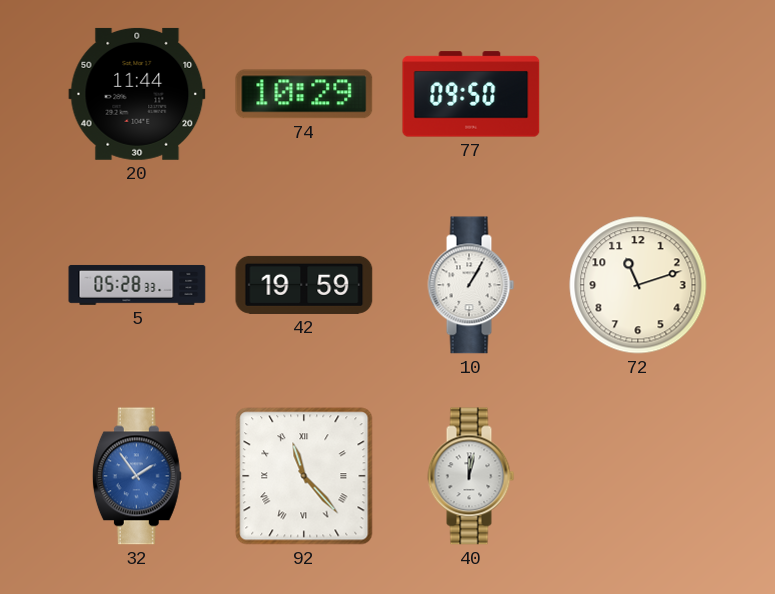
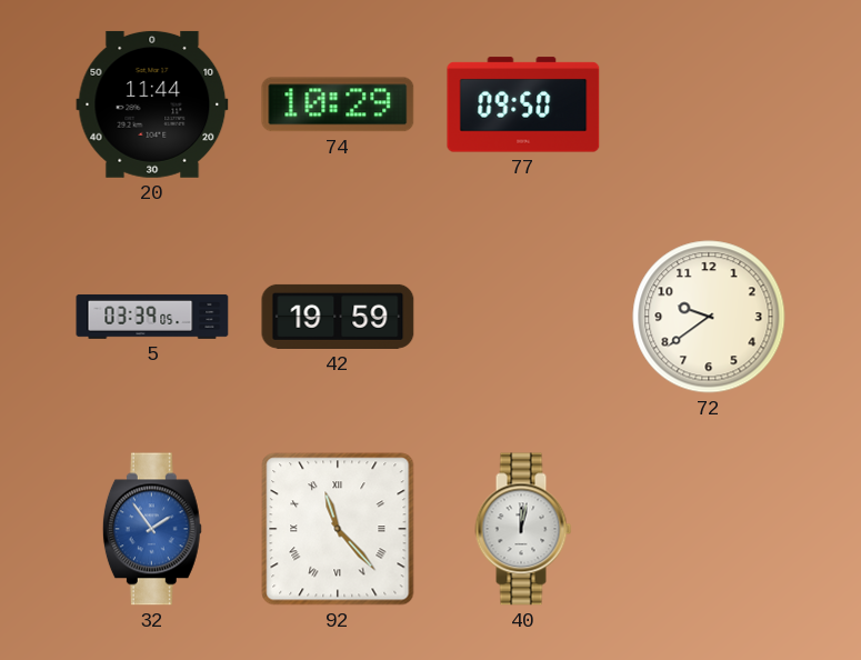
5: 05:28 -> 03:39 (152, 317)
10: 1:05 -> none (471, 285)
72: 11:12 -> 9:39 (709, 317)
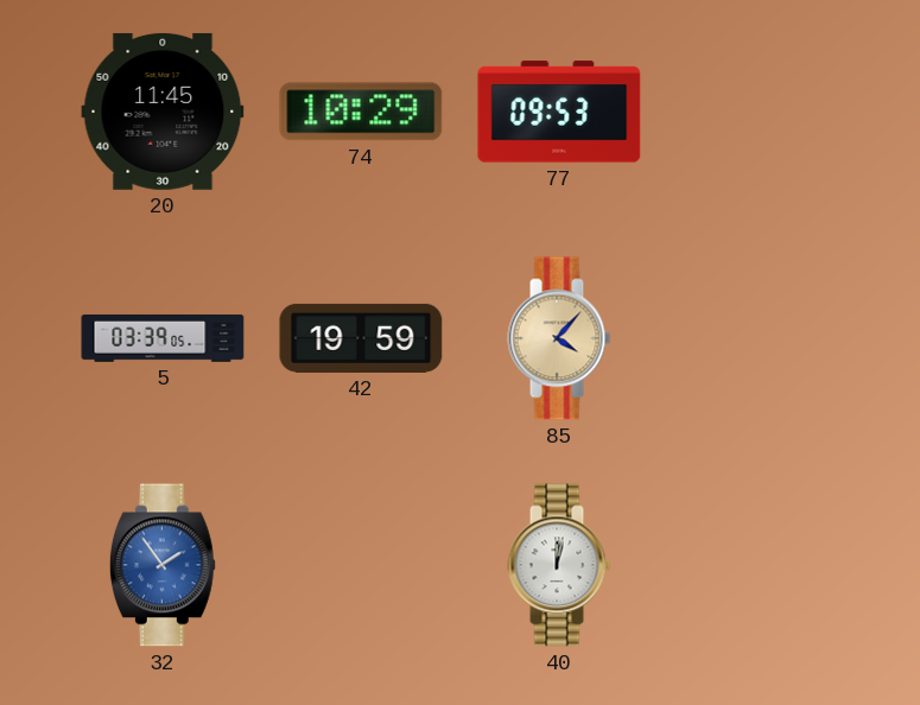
20: 11:44 -> 11:45 (163, 112)
77: 09:50 -> 09:53 (559, 112)
85: none -> 4:07 (559, 338)
72: 9:39 -> none (709, 317)
92: 11:23 -> none (338, 529)
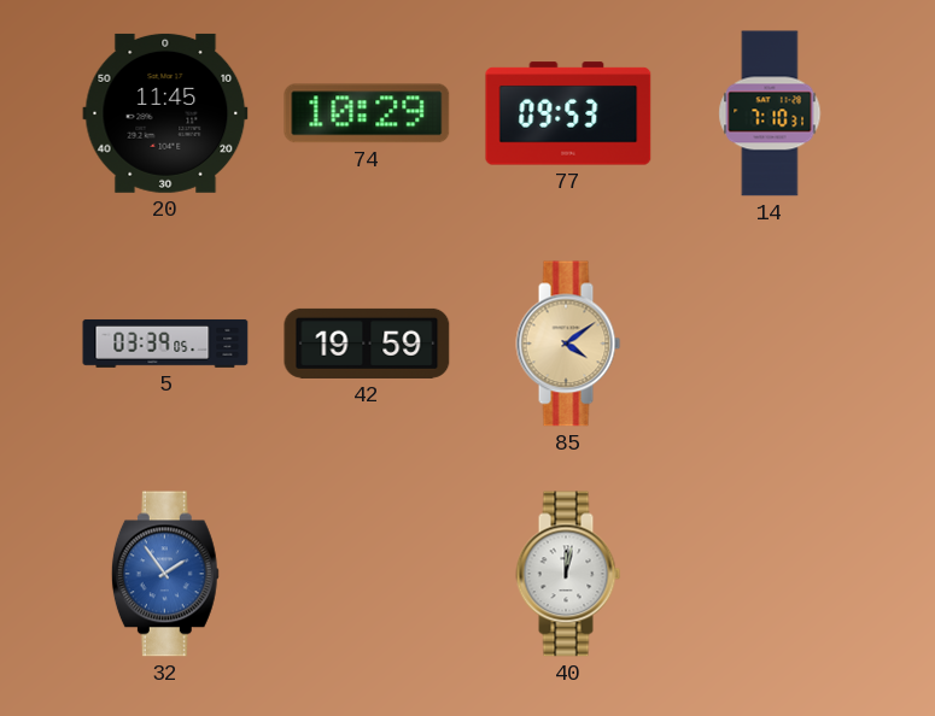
14: none -> 7:10 (770, 113)
85: 4:07 -> 4:09 (568, 344)
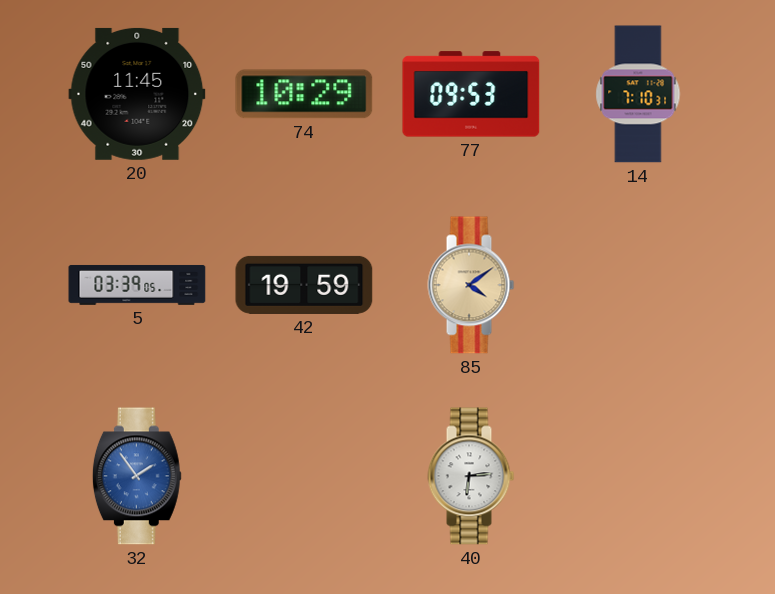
40: 12:02 -> 6:14 (471, 476)
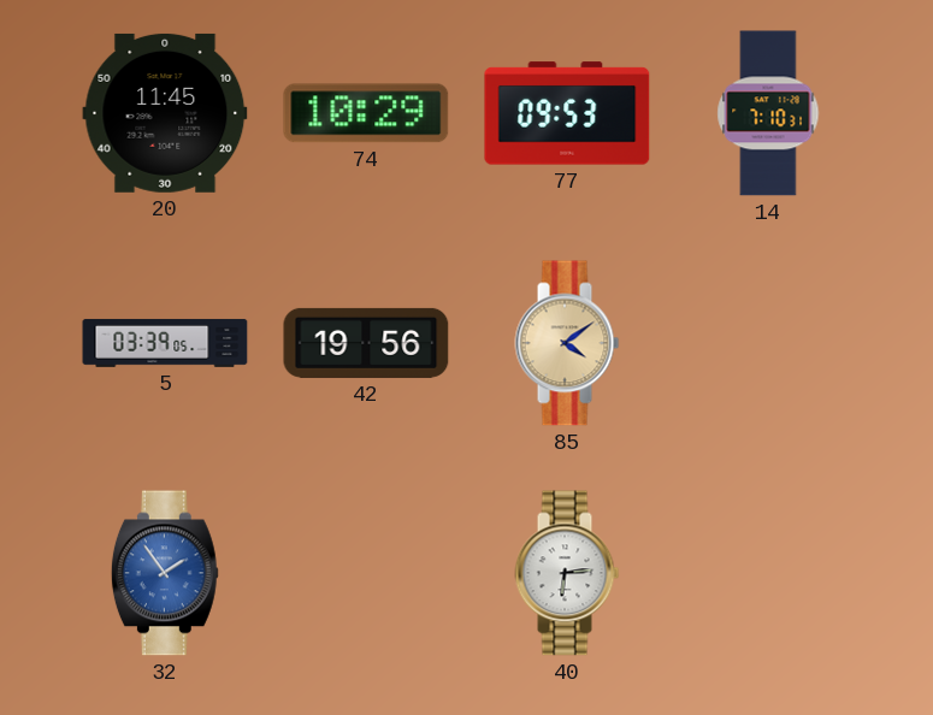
42: 19:59 -> 19:56 (366, 343)
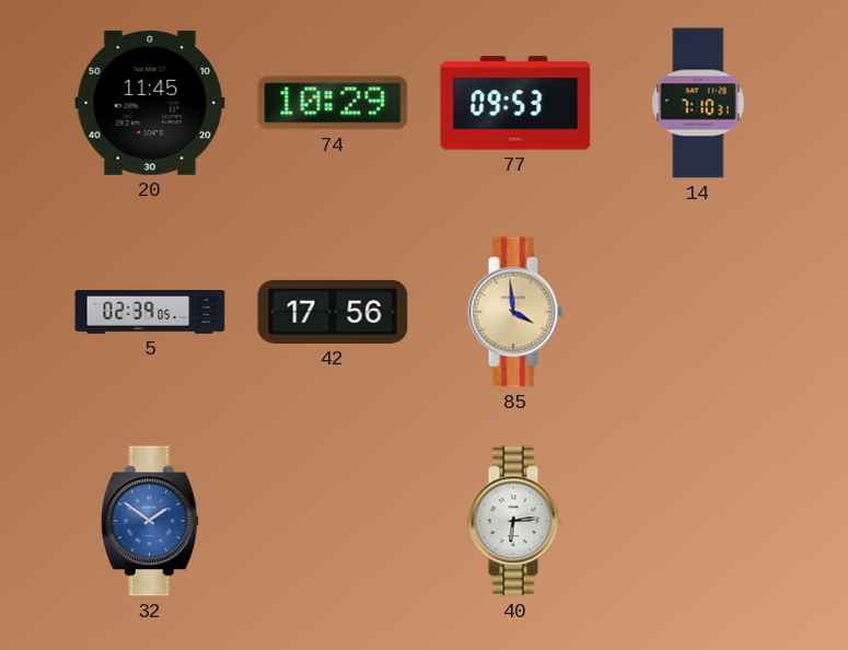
5: 03:39 -> 02:39 (150, 312)
42: 19:56 -> 17:56 (333, 312)
85: 4:09 -> 3:59 (515, 312)
32: 1:54 -> 1:51 (150, 521)
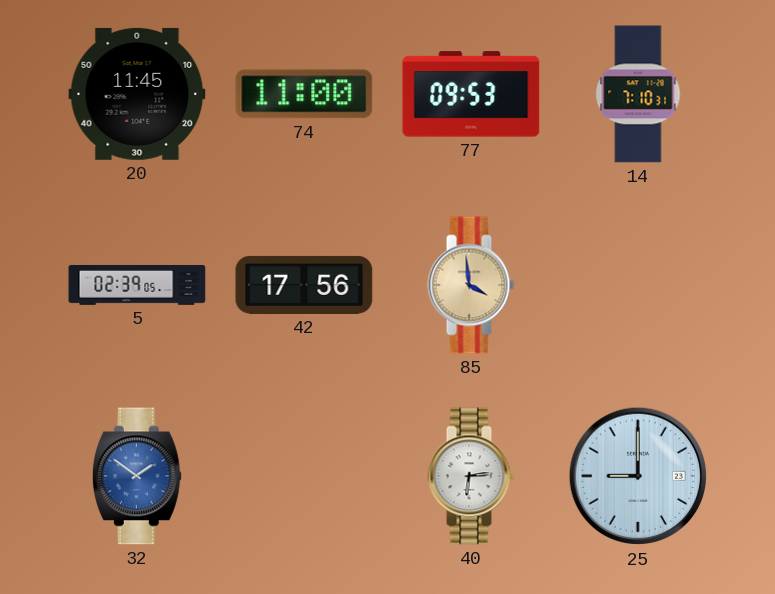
74: 10:29 -> 11:00 (304, 94)
25: none -> 9:00 (638, 476)
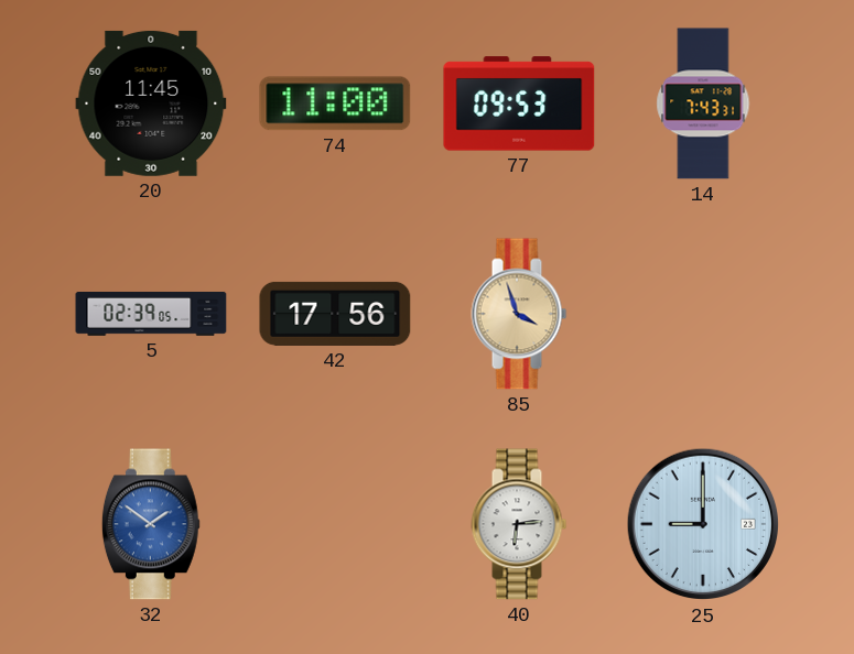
14: 7:10 -> 7:43 (703, 103)
85: 3:59 -> 3:57 (519, 314)
